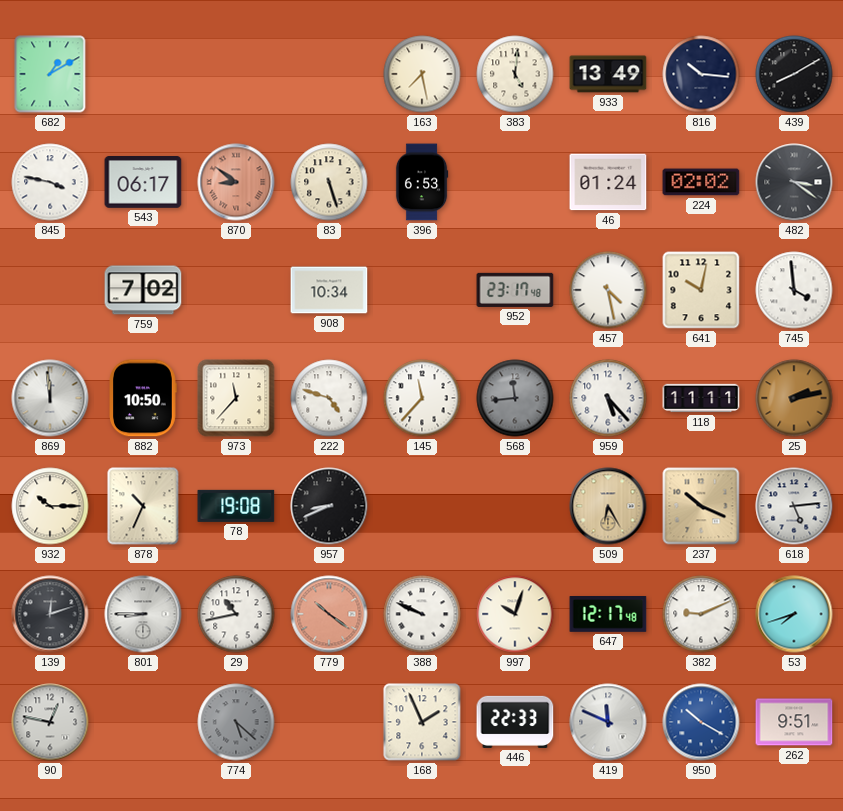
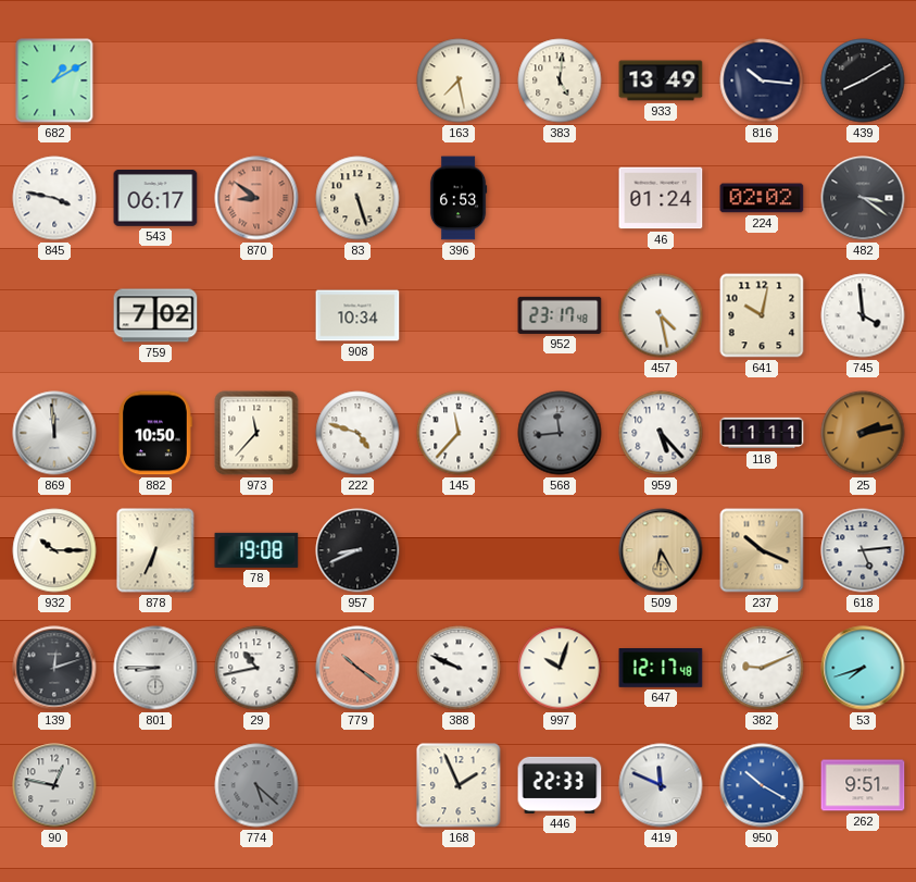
878: 10:34 -> 6:34 (155, 550)
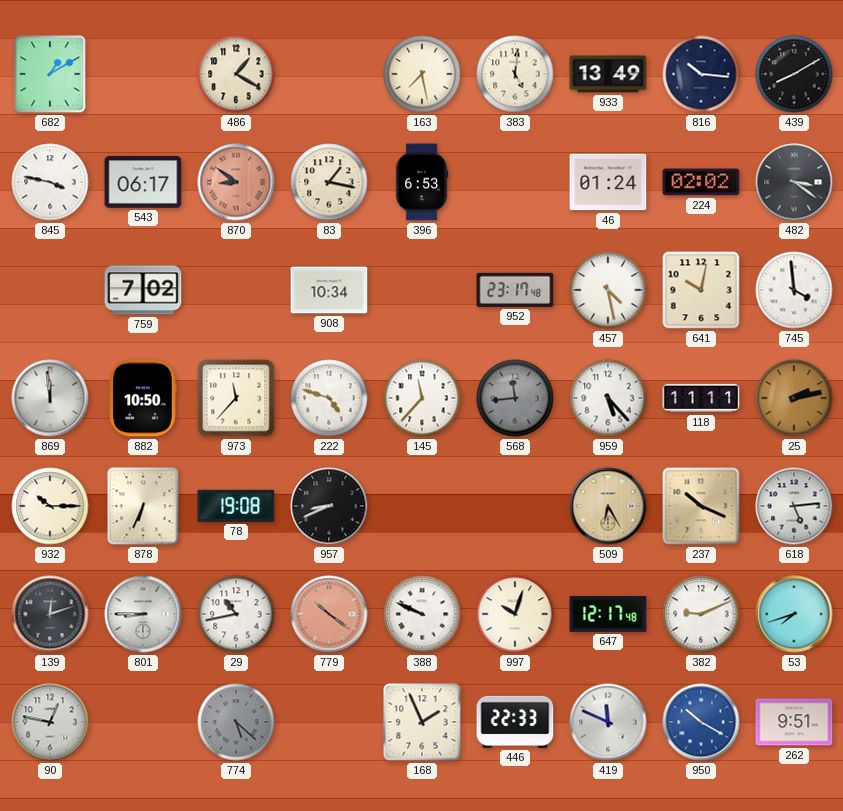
486: none -> 1:20 (236, 74)
83: 5:27 -> 1:17 (329, 182)
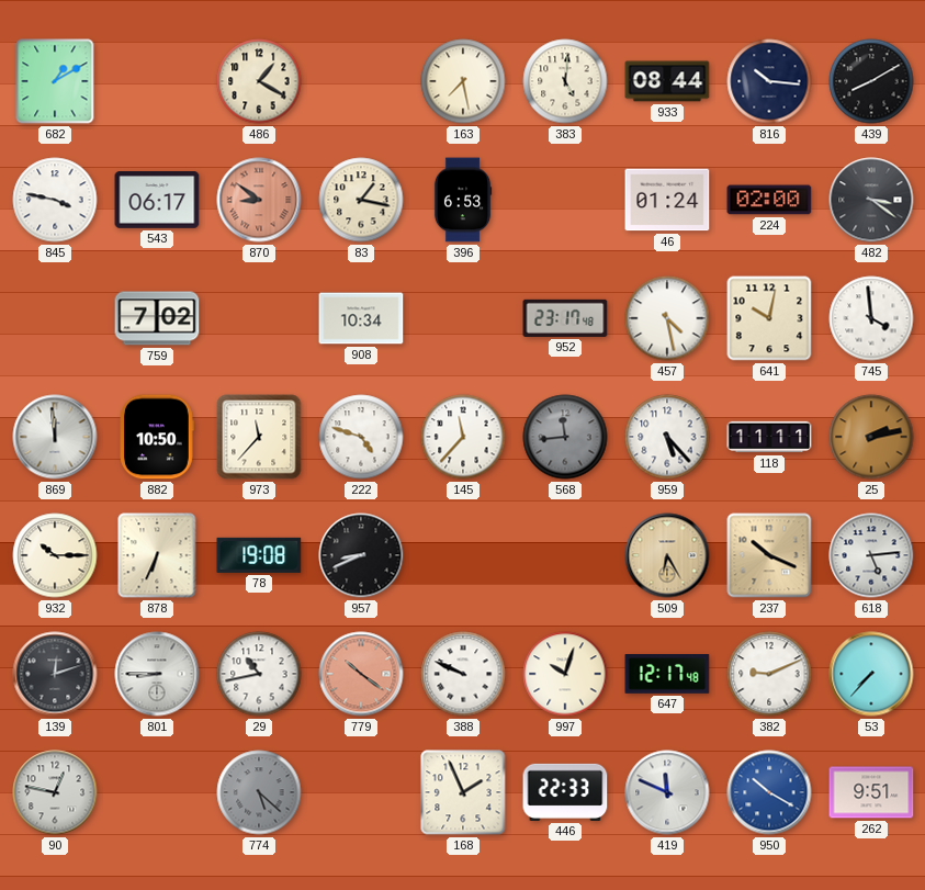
933: 13:49 -> 08:44 (667, 81)
224: 02:02 -> 02:00 (769, 200)
53: 7:42 -> 7:37 (871, 674)
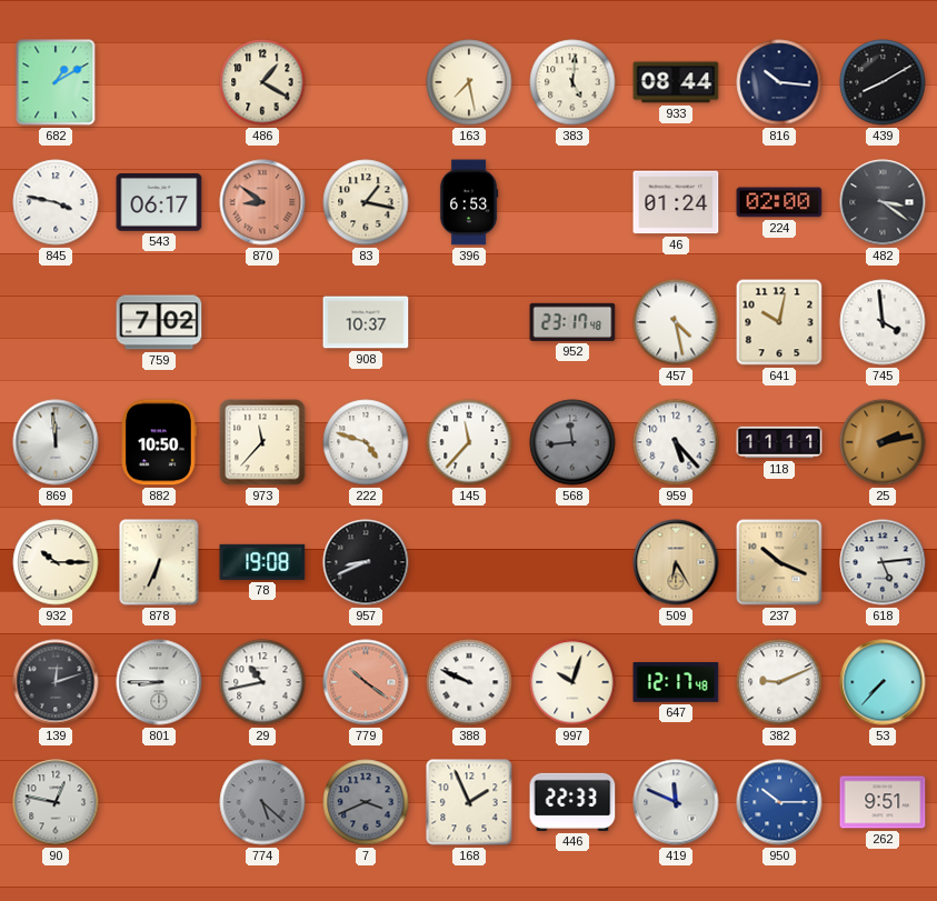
908: 10:34 -> 10:37 (366, 322)
7: none -> 3:41 (366, 802)
950: 10:20 -> 10:15 (779, 802)
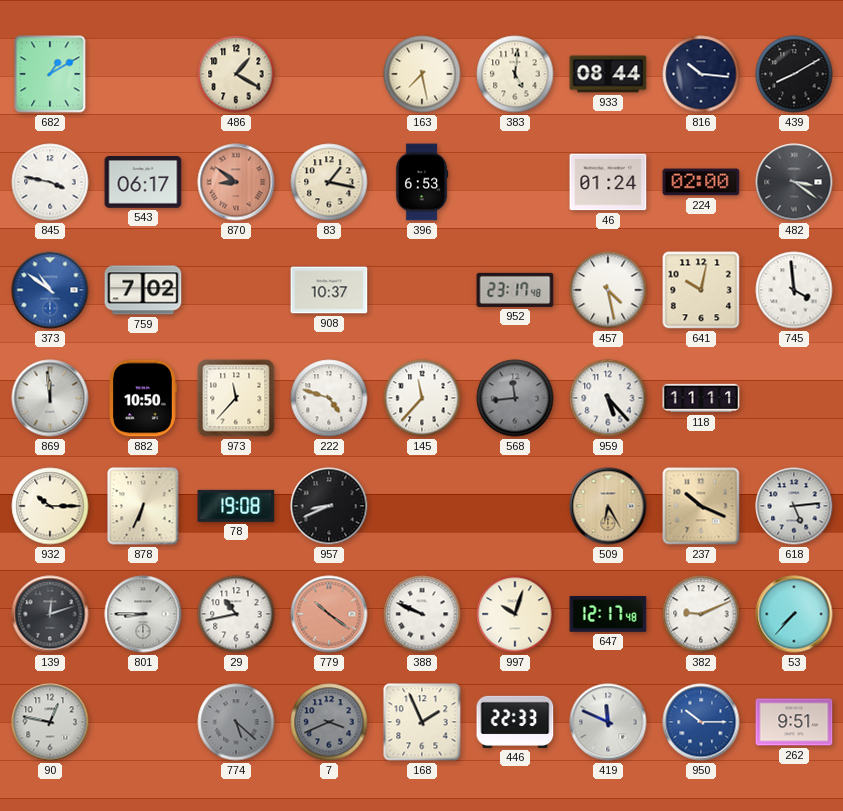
373: none -> 10:51 (50, 290)
25: 2:13 -> none (883, 442)
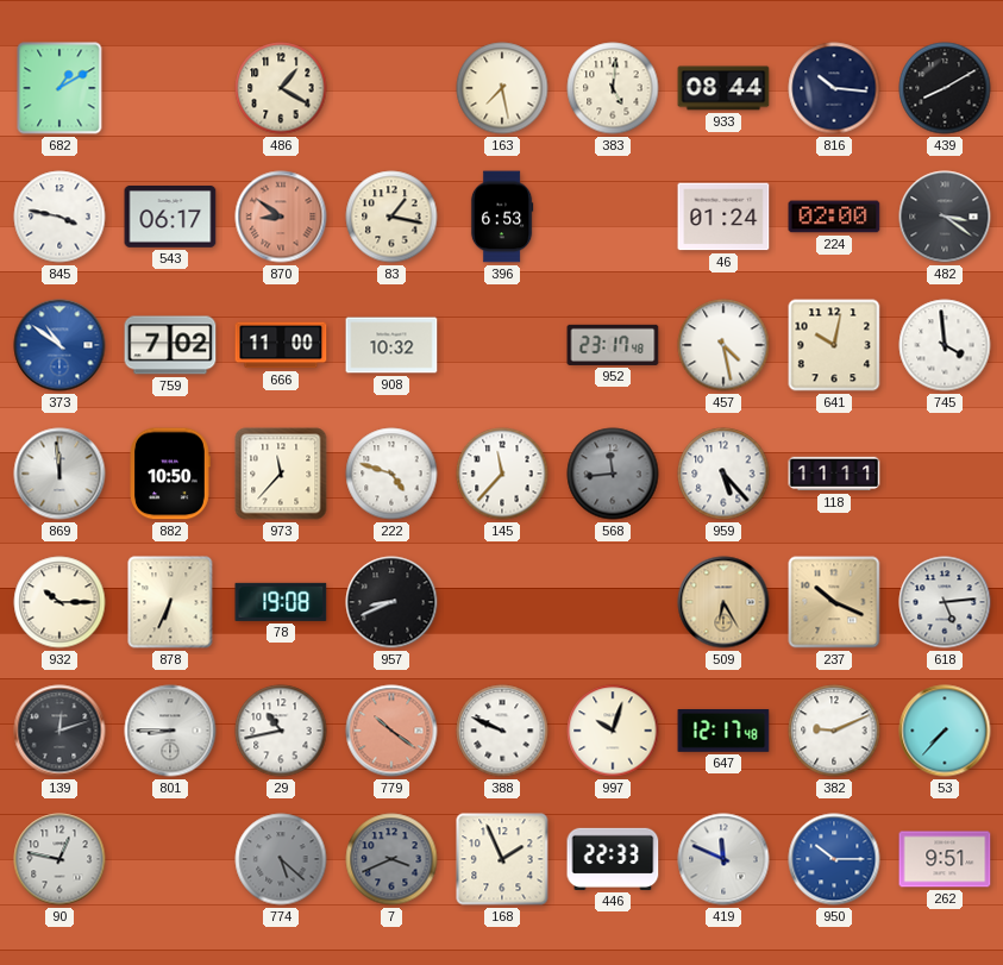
666: none -> 11:00 (281, 345)
908: 10:37 -> 10:32 (391, 345)
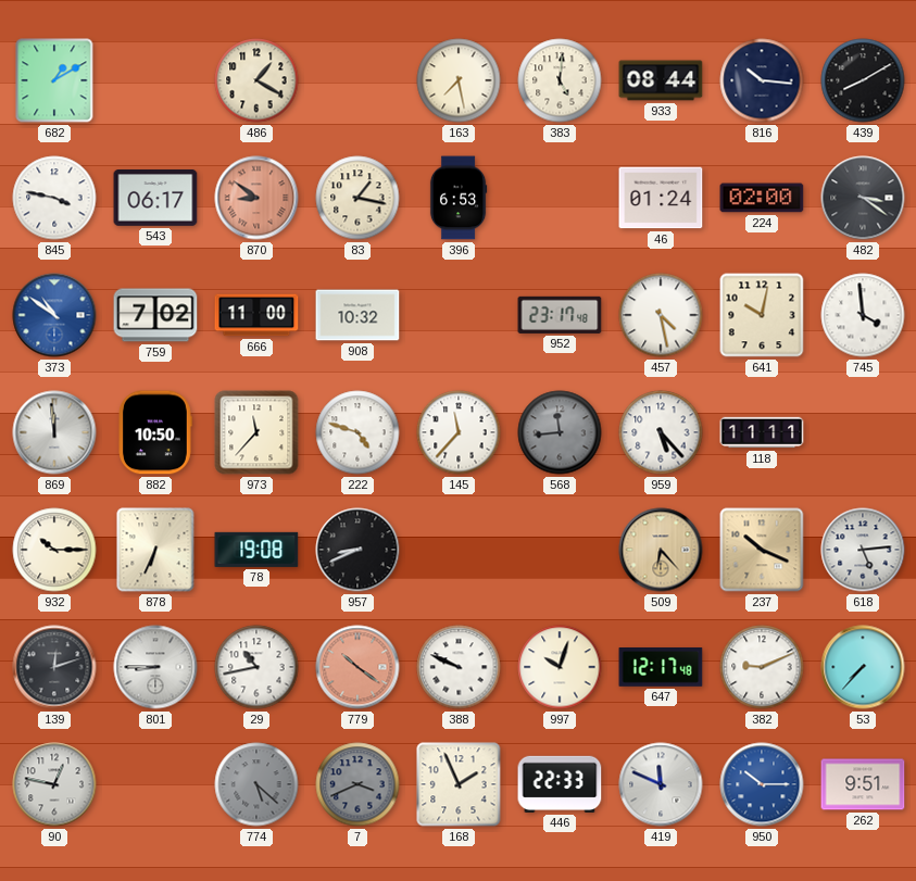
509: 6:25 -> 6:23 (661, 550)
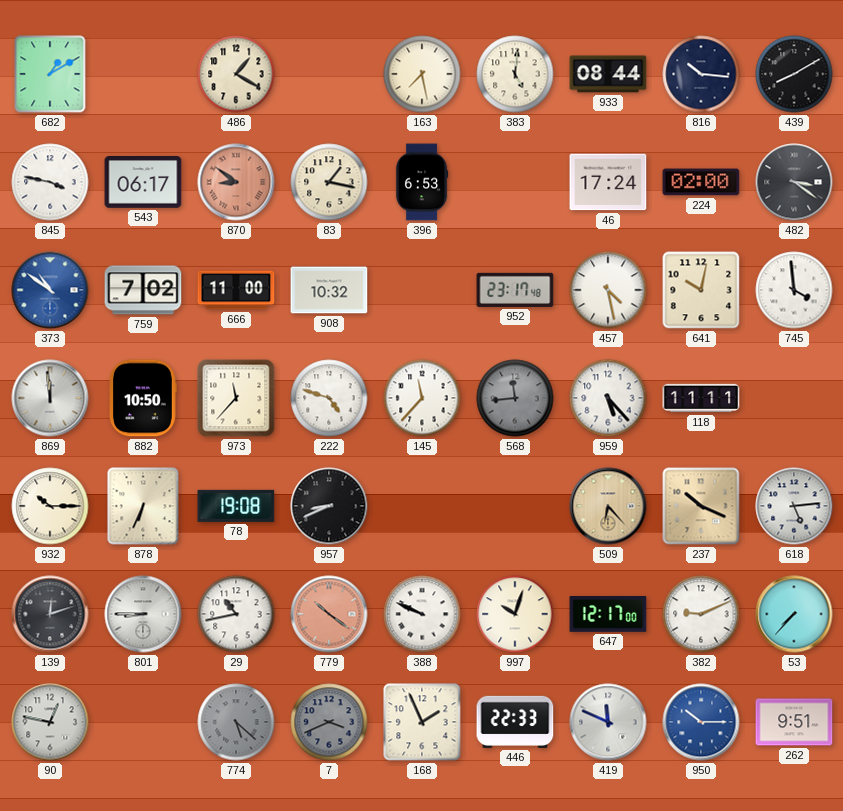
46: 01:24 -> 17:24 (608, 182)
647: 12:17:48 -> 12:17:00 (608, 615)
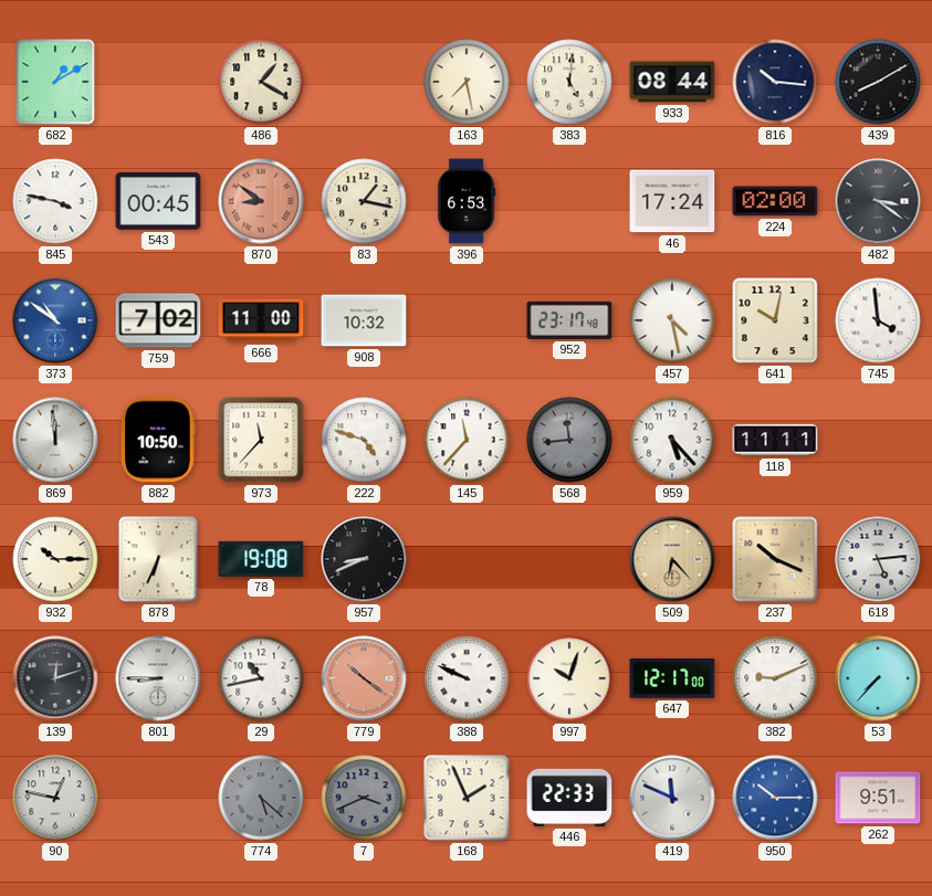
543: 06:17 -> 00:45 (158, 202)
